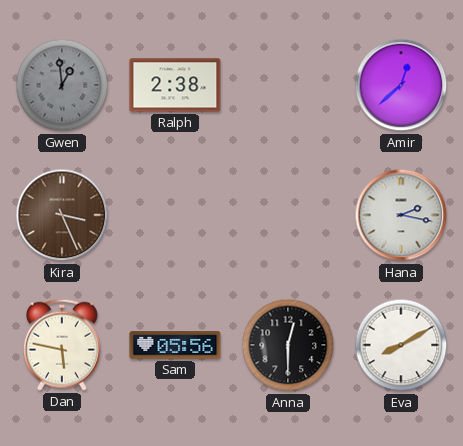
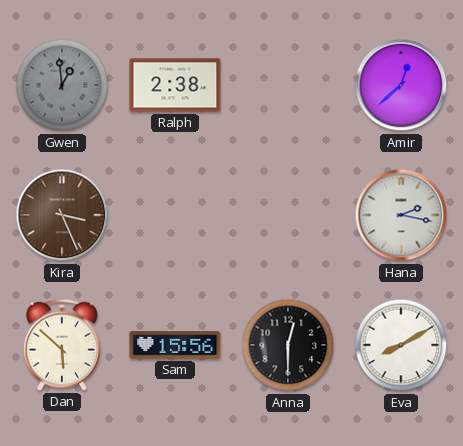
Dan: 5:47 -> 5:52 (62, 345)
Sam: 05:56 -> 15:56 (175, 345)
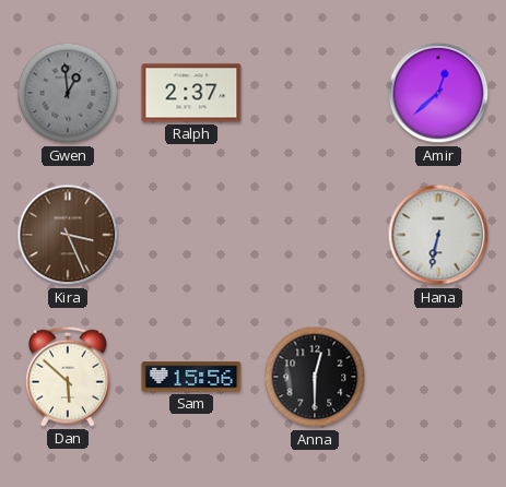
Ralph: 2:38 -> 2:37 (191, 93)
Hana: 2:17 -> 6:32 (438, 235)
Eva: 8:10 -> none (401, 345)
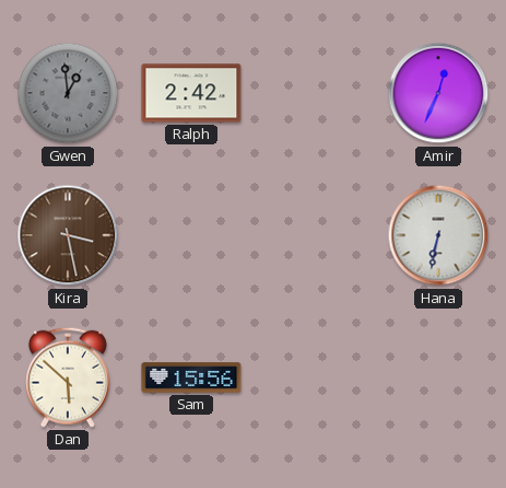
Ralph: 2:37 -> 2:42 (191, 93)
Amir: 12:38 -> 12:34 (438, 93)
Kira: 3:26 -> 3:28 (68, 235)
Anna: 12:30 -> none (315, 377)
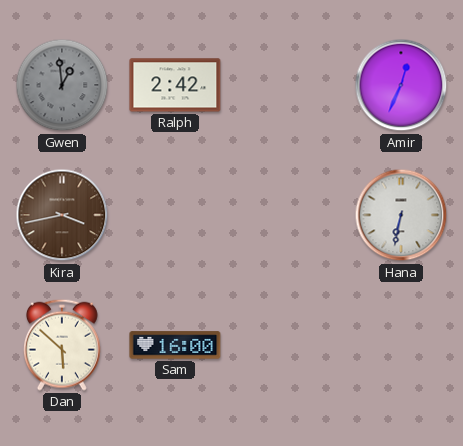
Kira: 3:28 -> 3:43 (62, 215)
Sam: 15:56 -> 16:00 (175, 345)
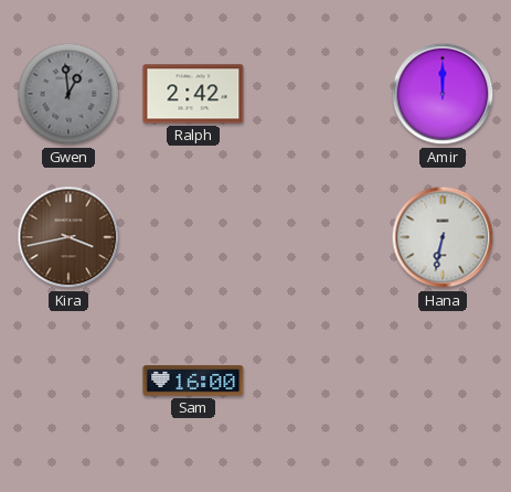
Amir: 12:34 -> 12:00 (443, 94)
Dan: 5:52 -> none (62, 345)
